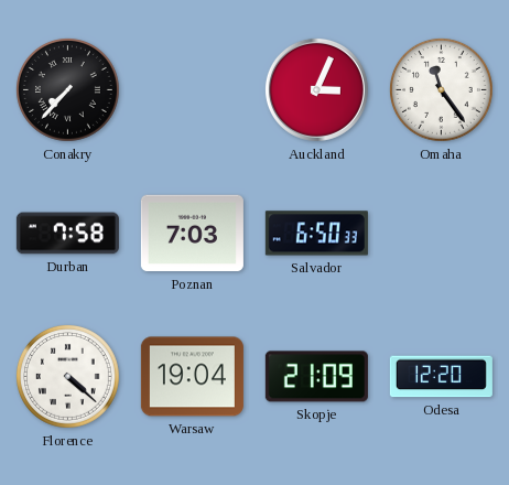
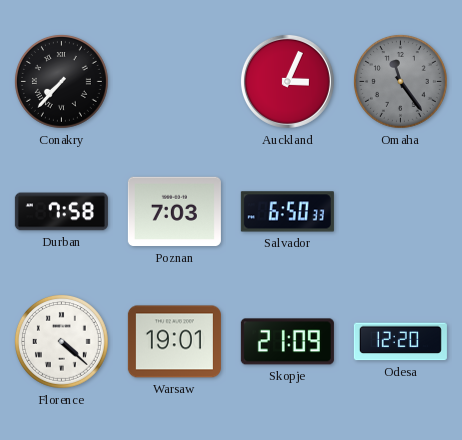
Omaha dial: white -> grey (401, 82)
Warsaw: 19:04 -> 19:01 (174, 342)
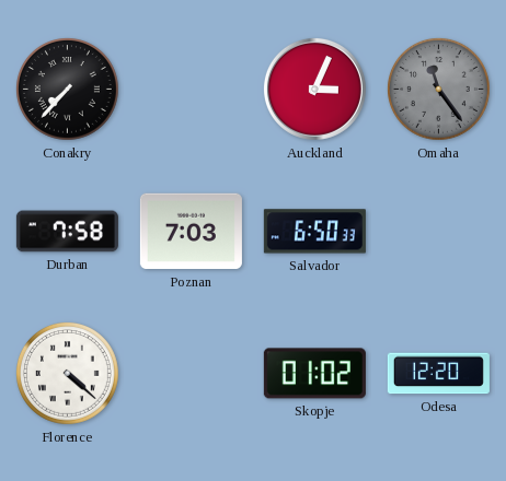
Warsaw: 19:01 -> none (174, 342)
Skopje: 21:09 -> 01:02 (314, 374)
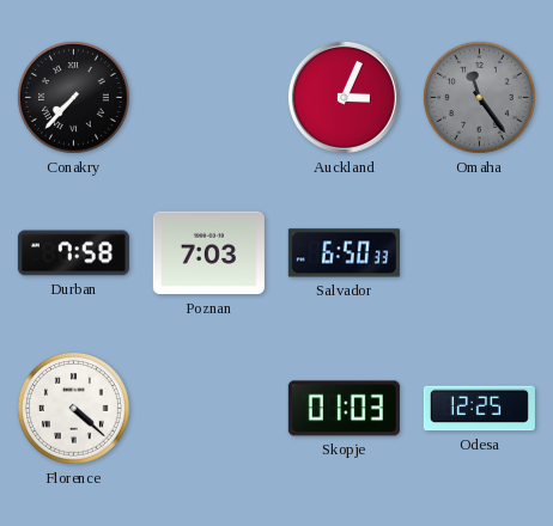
Skopje: 01:02 -> 01:03 (344, 409)
Odesa: 12:20 -> 12:25 (479, 409)
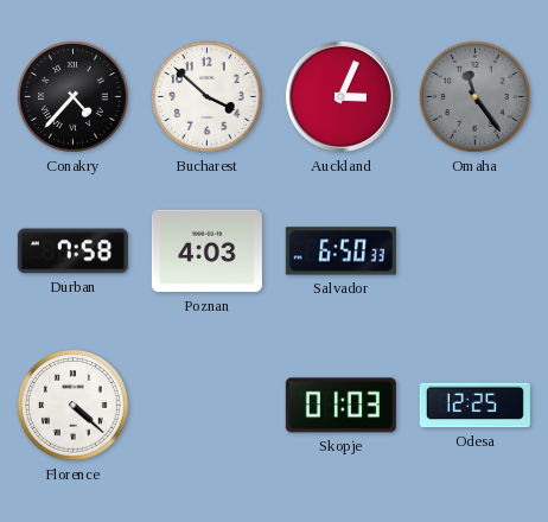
Conakry: 7:37 -> 4:37 (74, 97)
Bucharest: none -> 3:52 (208, 97)
Poznan: 7:03 -> 4:03 (206, 252)
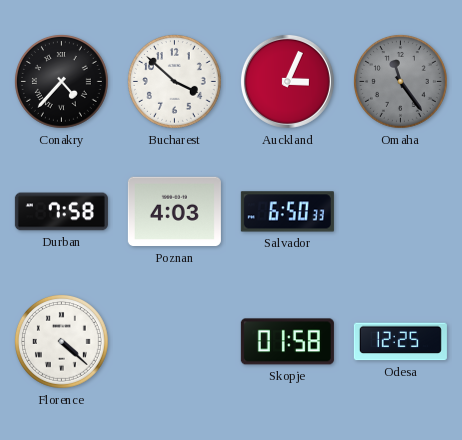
Skopje: 01:03 -> 01:58 (287, 342)
